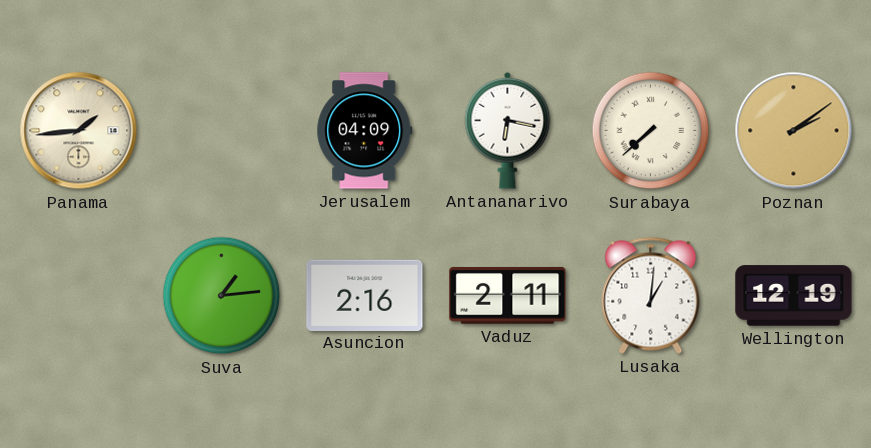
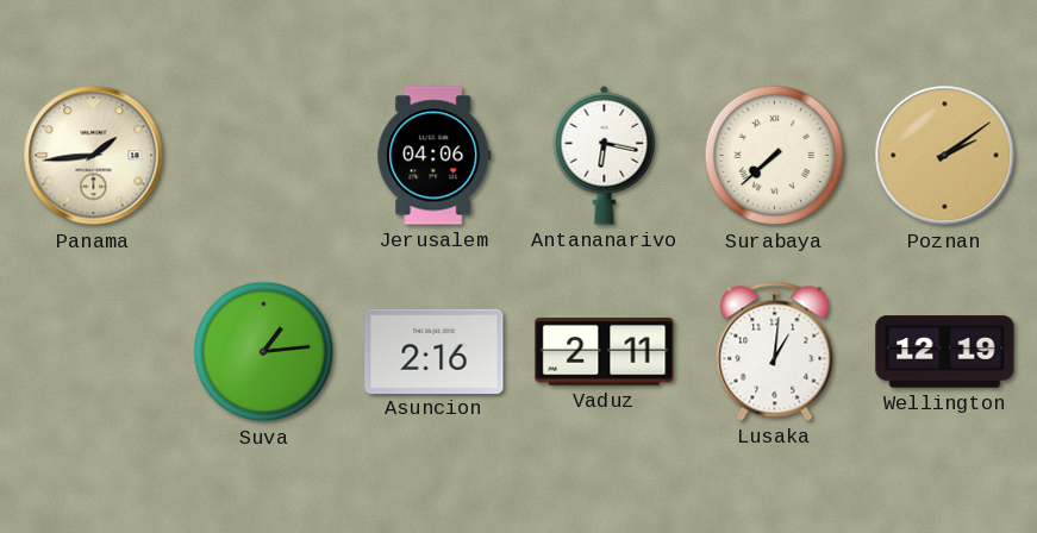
Jerusalem: 04:09 -> 04:06 (435, 156)
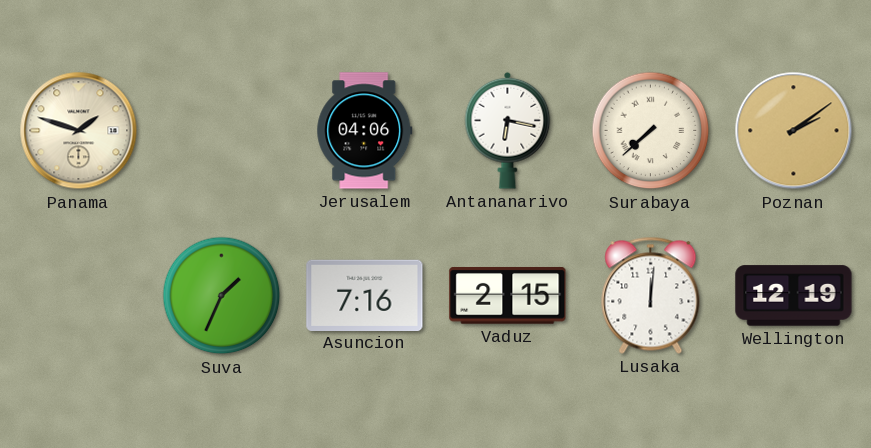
Panama: 1:44 -> 1:48 (79, 131)
Suva: 1:14 -> 1:34 (222, 296)
Asuncion: 2:16 -> 7:16 (365, 295)
Vaduz: 2:11 -> 2:15 (508, 296)
Lusaka: 1:01 -> 12:01 (651, 295)
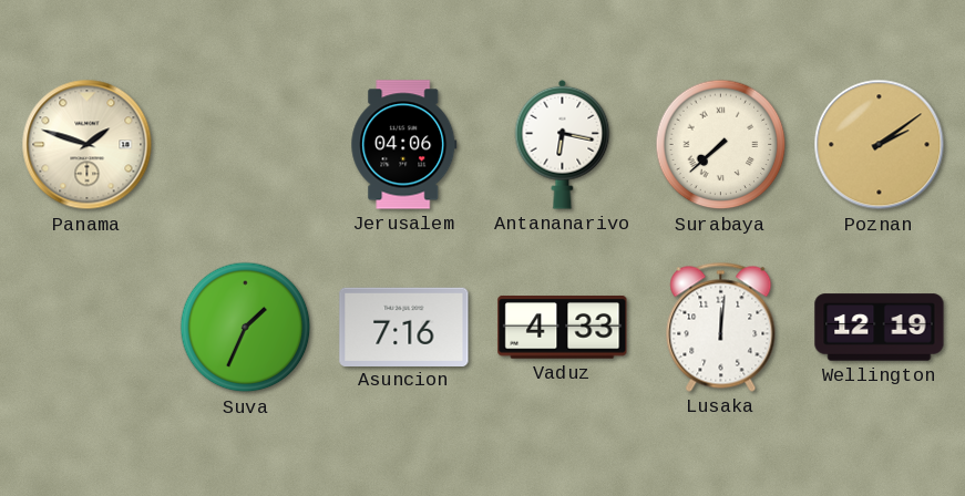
Vaduz: 2:15 -> 4:33 (563, 328)
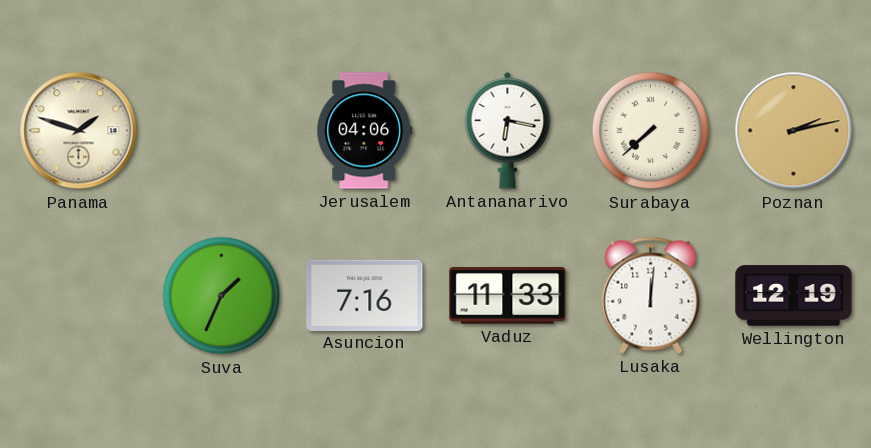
Poznan: 2:09 -> 2:13 (794, 131)
Vaduz: 4:33 -> 11:33 (508, 296)
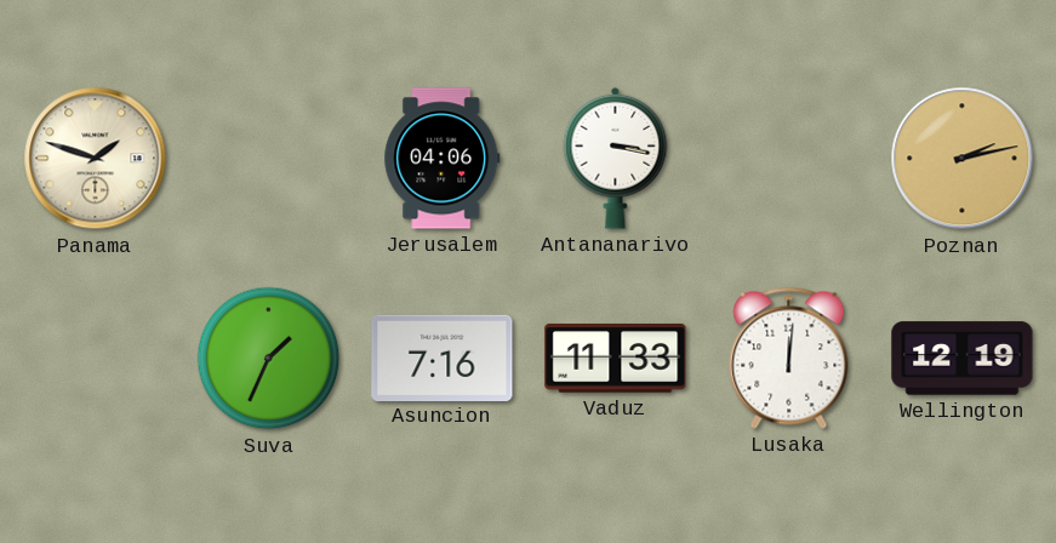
Antananarivo: 6:17 -> 3:17 (616, 158)
Surabaya: 7:38 -> none (651, 131)
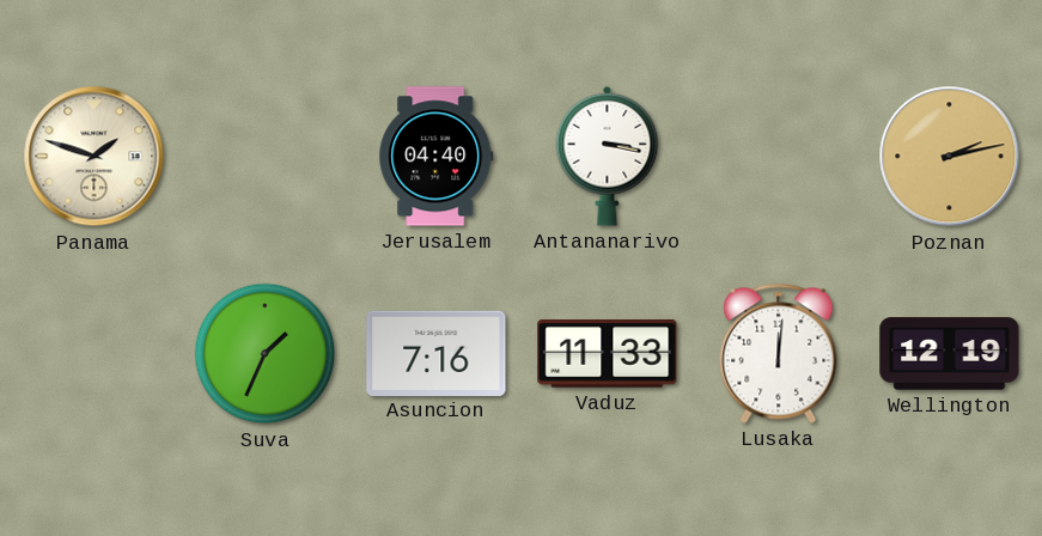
Jerusalem: 04:06 -> 04:40 (437, 157)
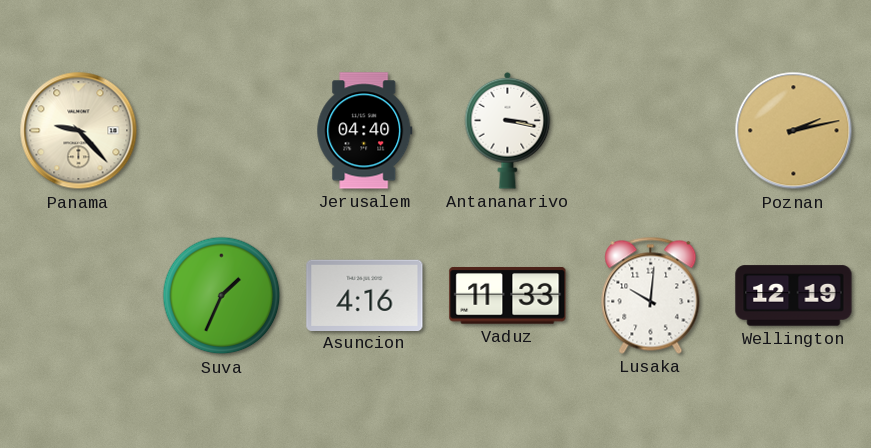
Panama: 1:48 -> 9:23 (79, 131)
Asuncion: 7:16 -> 4:16 (365, 295)
Lusaka: 12:01 -> 10:01 (651, 295)
